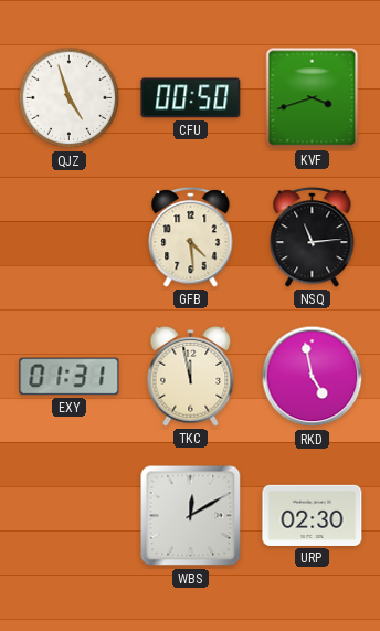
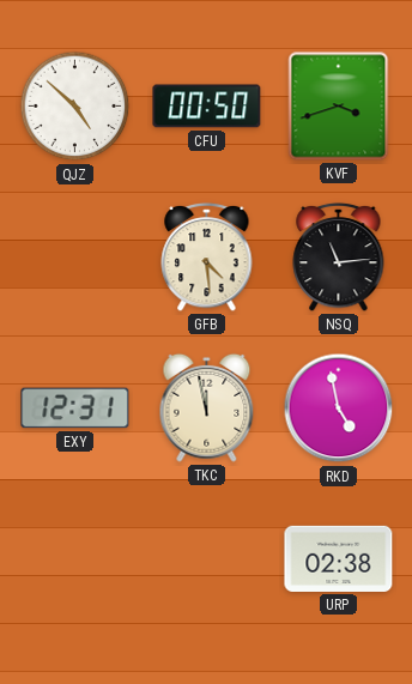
QJZ: 4:57 -> 4:52 (75, 107)
EXY: 01:31 -> 12:31 (75, 408)
WBS: 12:10 -> none (191, 516)
URP: 02:30 -> 02:38 (339, 558)
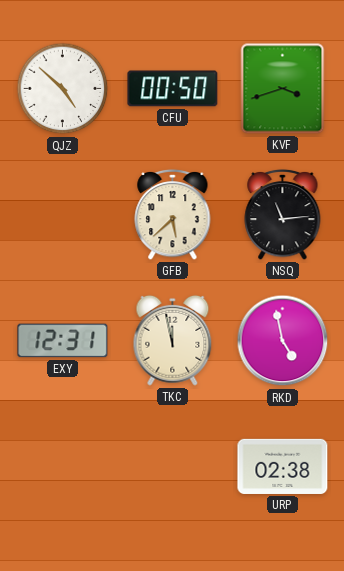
GFB: 4:29 -> 5:38 (173, 214)
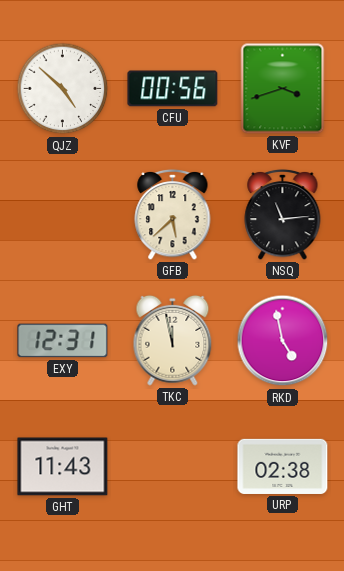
CFU: 00:50 -> 00:56 (173, 89)
GHT: none -> 11:43 (63, 467)
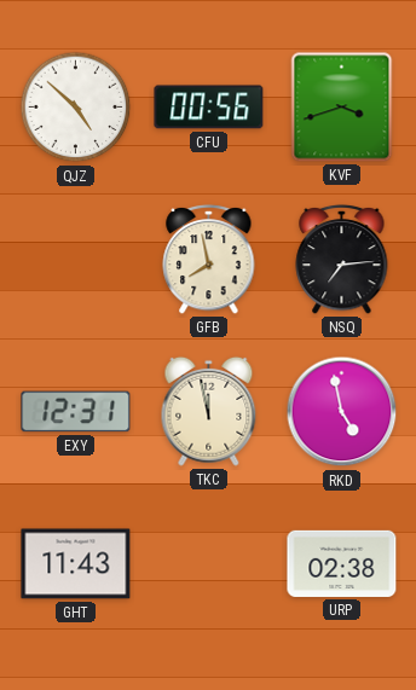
GFB: 5:38 -> 7:58 (209, 259)
NSQ: 11:14 -> 7:14 (342, 259)
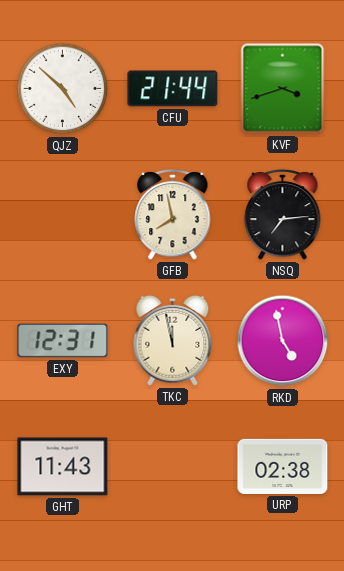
CFU: 00:56 -> 21:44 (173, 89)
